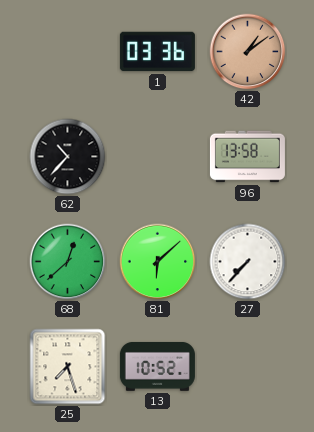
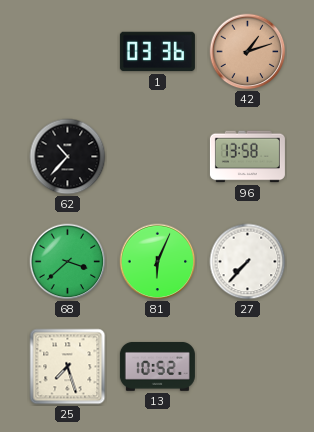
42: 1:09 -> 1:12 (248, 52)
68: 12:38 -> 3:38 (68, 262)
81: 6:08 -> 6:04 (158, 262)
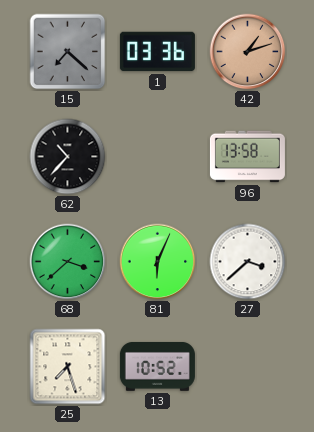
15: none -> 7:22 (68, 52)
27: 7:37 -> 3:38 (248, 262)
